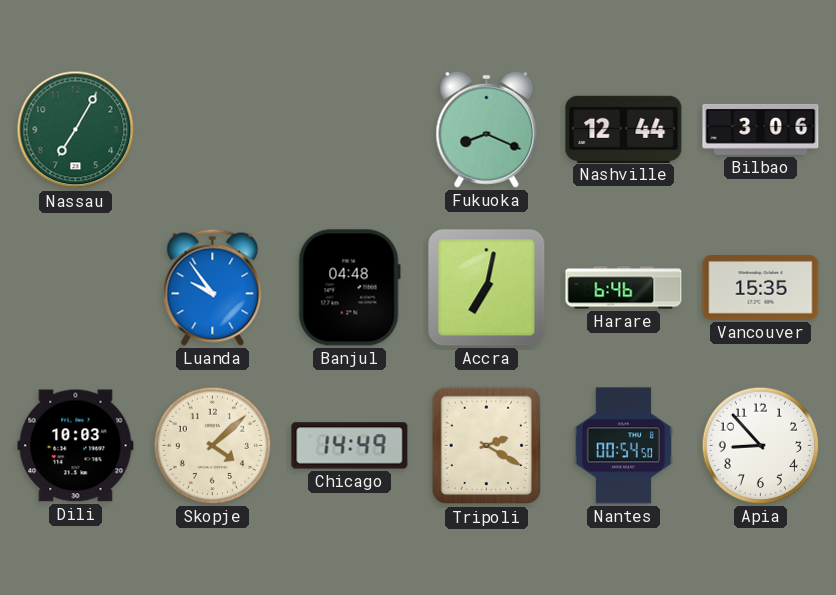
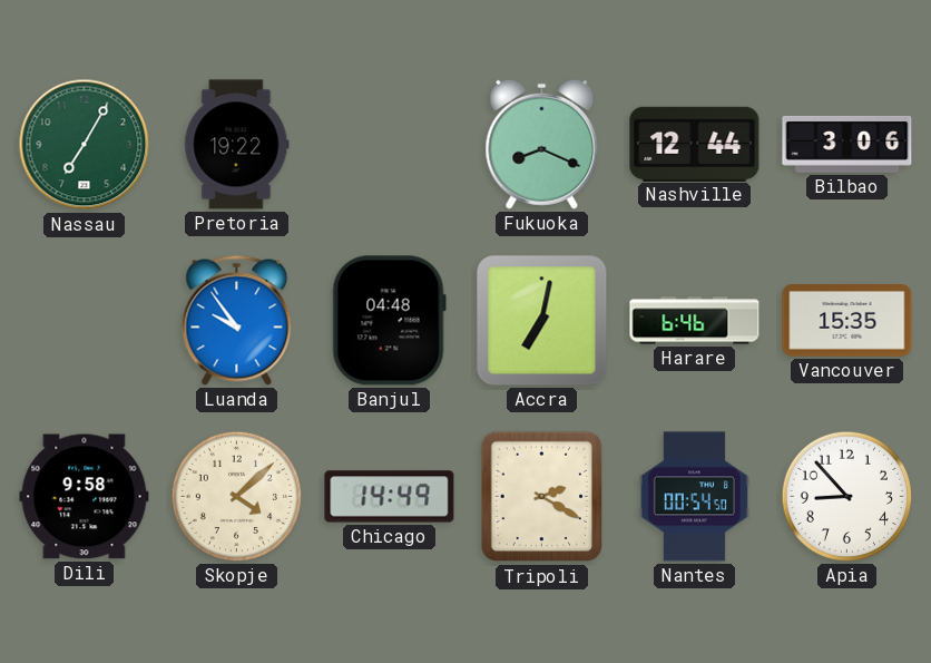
Pretoria: none -> 19:22 (237, 145)
Dili: 10:03 -> 9:58 (85, 497)
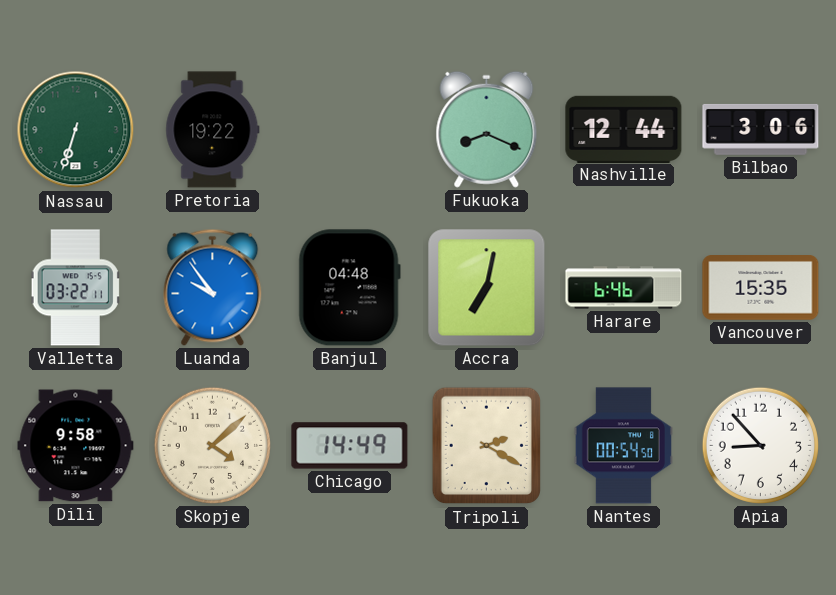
Nassau: 7:05 -> 6:33 (76, 130)
Valletta: none -> 03:22 (76, 288)
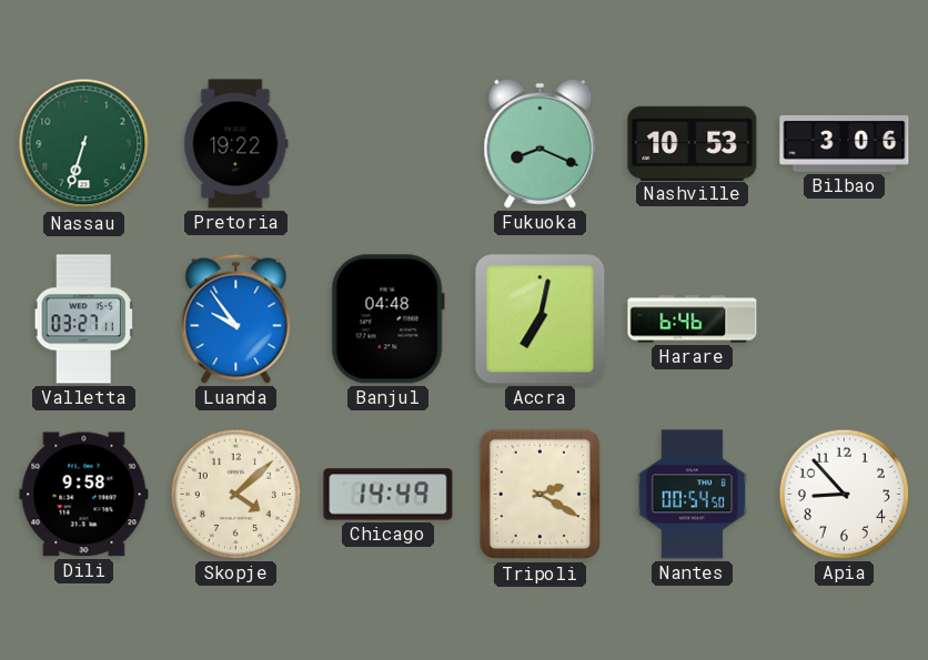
Nashville: 12:44 -> 10:53 (693, 143)
Valletta: 03:22 -> 03:27 (84, 319)
Vancouver: 15:35 -> none (761, 288)
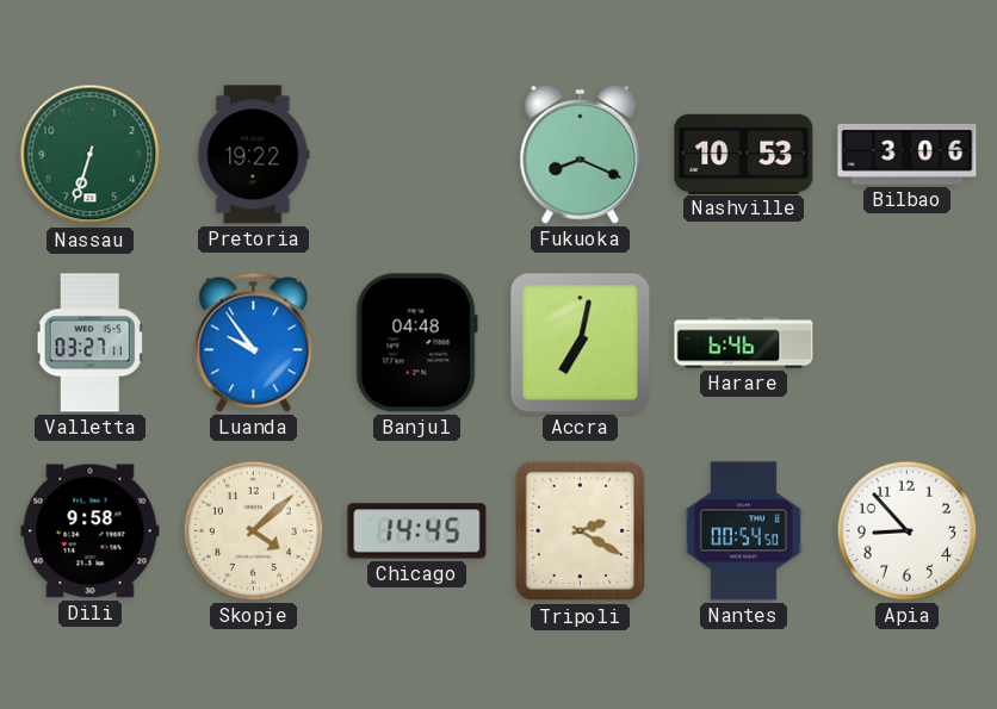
Chicago: 14:49 -> 14:45 (417, 531)
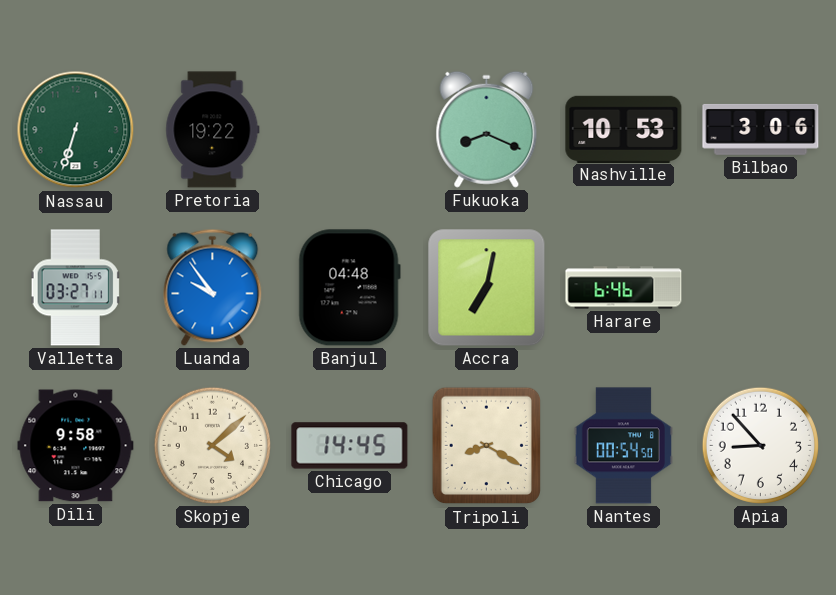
Tripoli: 2:20 -> 8:20 (487, 446)
